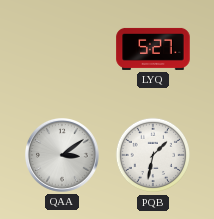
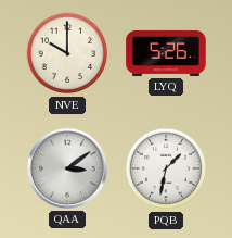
NVE: none -> 10:00 (67, 53)
LYQ: 5:27 -> 5:26 (166, 53)
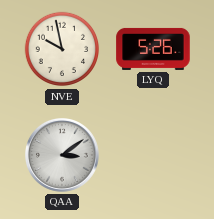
NVE: 10:00 -> 9:58 (62, 49)
PQB: 1:32 -> none (166, 168)
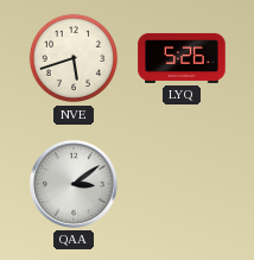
NVE: 9:58 -> 5:42 (74, 58)
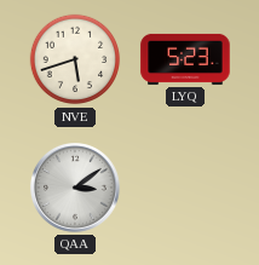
LYQ: 5:26 -> 5:23 (185, 59)
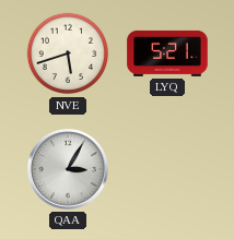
LYQ: 5:23 -> 5:21 (167, 53)
QAA: 3:09 -> 3:05 (69, 170)
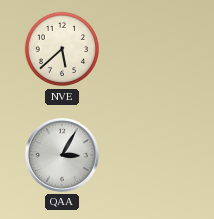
NVE: 5:42 -> 5:38 (62, 49)
LYQ: 5:21 -> none (167, 53)
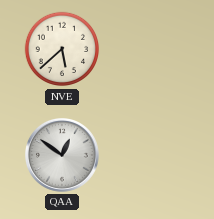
QAA: 3:05 -> 12:51 (63, 156)
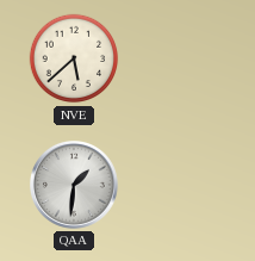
QAA: 12:51 -> 1:31 (75, 186)
